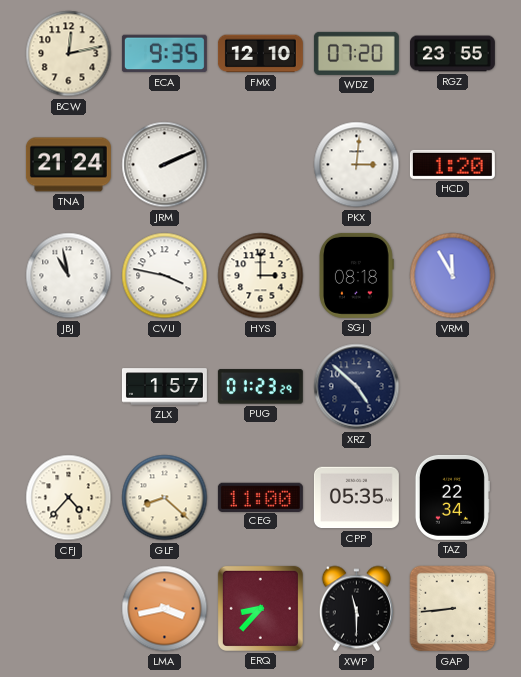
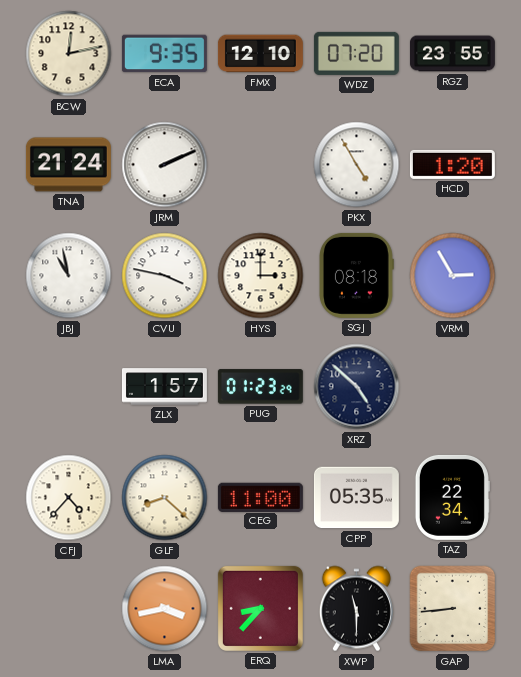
PKX: 3:01 -> 4:55 (357, 165)
VRM: 11:55 -> 2:55 (453, 276)
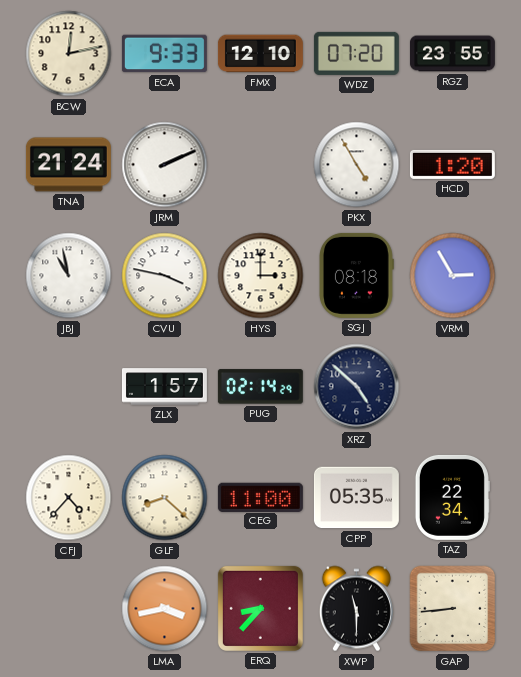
ECA: 9:35 -> 9:33 (164, 54)
PUG: 01:23 -> 02:14 (260, 387)
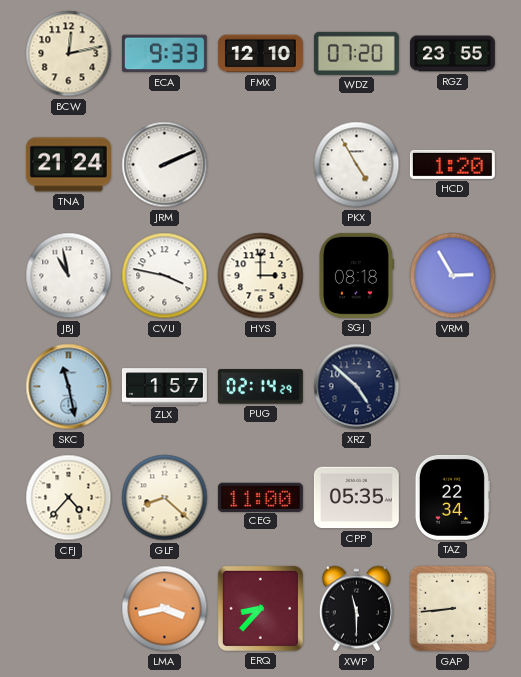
SKC: none -> 11:28 (69, 387)
